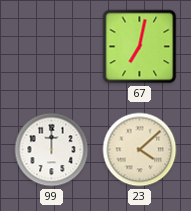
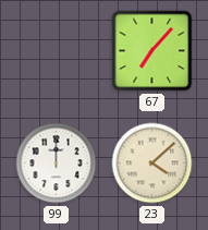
67: 7:02 -> 7:07 (152, 51)
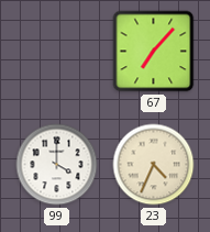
99: 12:00 -> 4:00 (57, 165)
23: 4:08 -> 4:34 (154, 165)
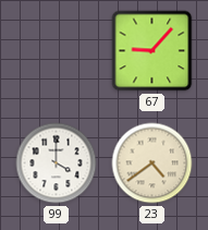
67: 7:07 -> 9:07 (152, 51)
23: 4:34 -> 4:39 (152, 164)
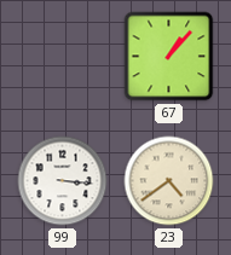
67: 9:07 -> 1:07 (169, 57)
99: 4:00 -> 3:16 (63, 181)
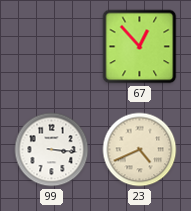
67: 1:07 -> 12:53 (140, 47)
23: 4:39 -> 4:41 (140, 150)
